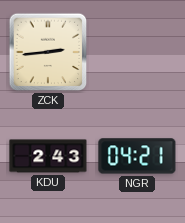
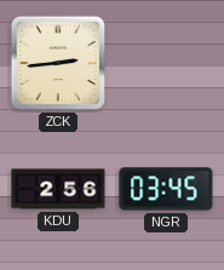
KDU: 2:43 -> 2:56 (58, 189)
NGR: 04:21 -> 03:45 (166, 189)
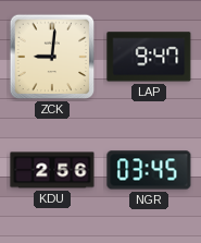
ZCK: 2:44 -> 9:01 (52, 57)
LAP: none -> 9:47 (149, 57)
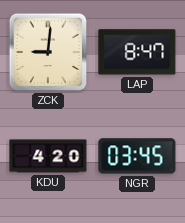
LAP: 9:47 -> 8:47 (137, 52)
KDU: 2:56 -> 4:20 (48, 156)
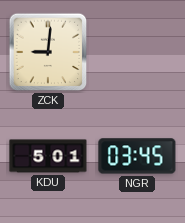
LAP: 8:47 -> none (137, 52)
KDU: 4:20 -> 5:01 (48, 156)
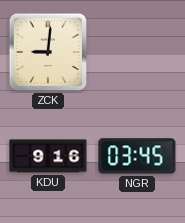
KDU: 5:01 -> 9:16 (48, 156)
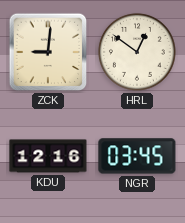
HRL: none -> 12:51 (137, 52)
KDU: 9:16 -> 12:16 (48, 156)
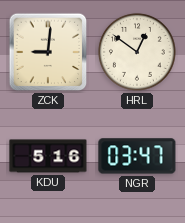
KDU: 12:16 -> 5:16 (48, 156)
NGR: 03:45 -> 03:47 (137, 156)
